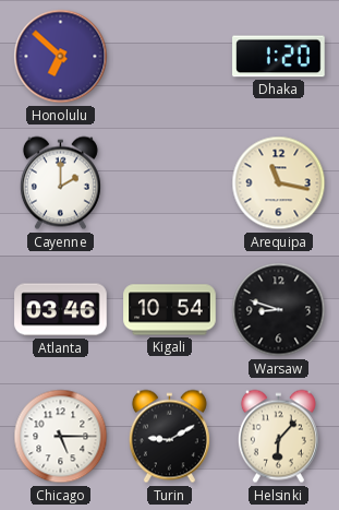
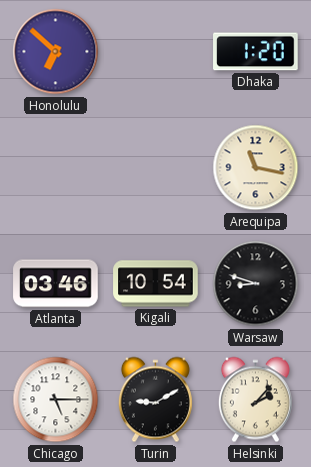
Cayenne: 2:00 -> none (60, 183)
Helsinki: 6:07 -> 2:07 (255, 400)
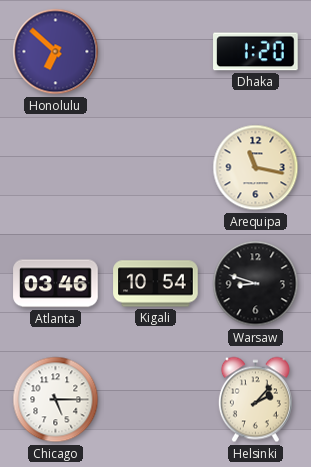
Turin: 9:10 -> none (155, 400)
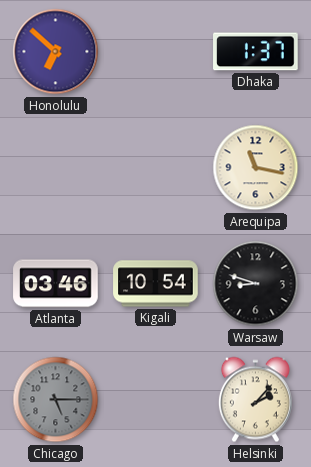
Dhaka: 1:20 -> 1:37 (256, 52)
Chicago dial: white -> grey (56, 400)
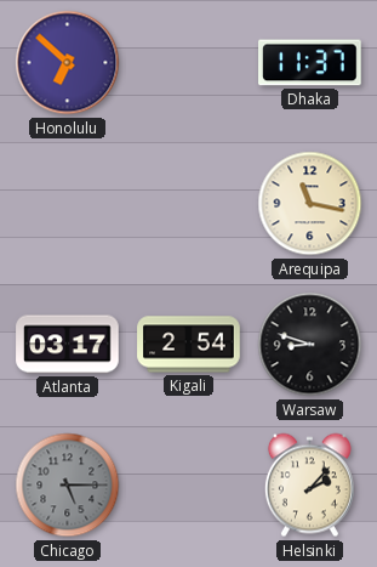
Dhaka: 1:37 -> 11:37 (310, 63)
Atlanta: 03:46 -> 03:17 (68, 345)
Kigali: 10:54 -> 2:54 (189, 345)
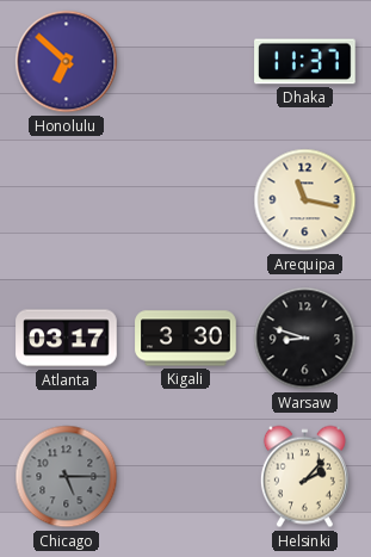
Kigali: 2:54 -> 3:30 (186, 339)
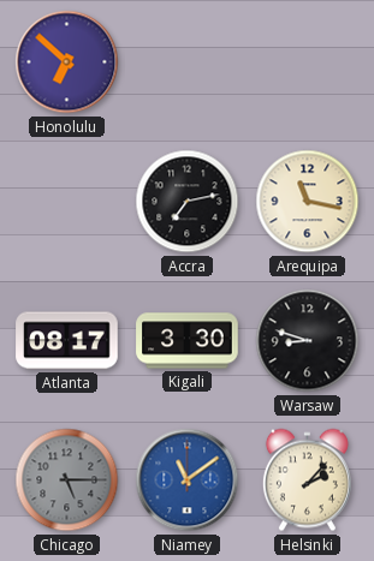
Dhaka: 11:37 -> none (305, 62)
Accra: none -> 7:13 (188, 202)
Atlanta: 03:17 -> 08:17 (67, 341)
Niamey: none -> 11:09 (188, 481)
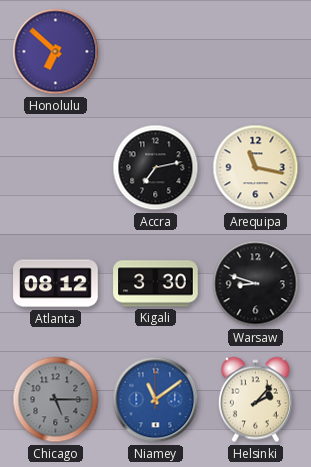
Atlanta: 08:17 -> 08:12 (56, 284)
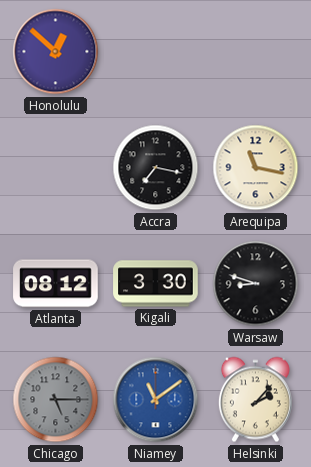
Honolulu: 6:52 -> 12:52 (56, 52)
Accra: 7:13 -> 7:17 (156, 168)
